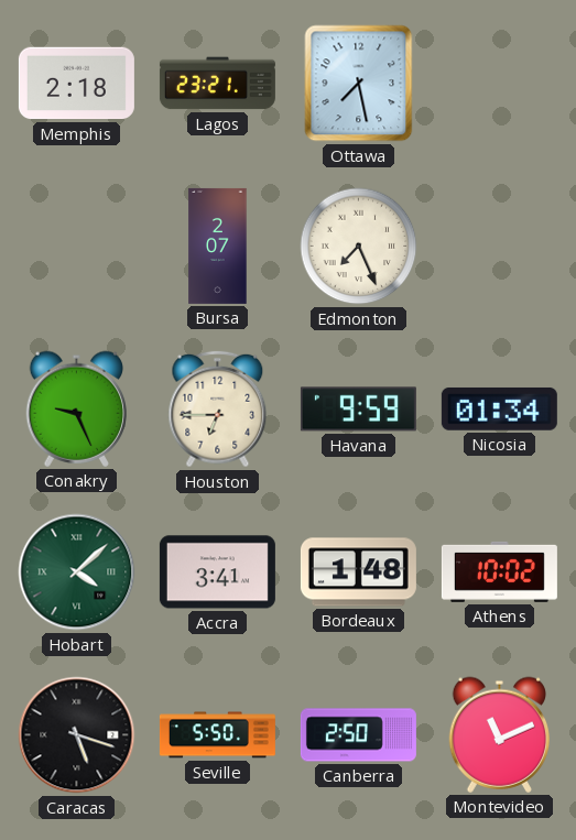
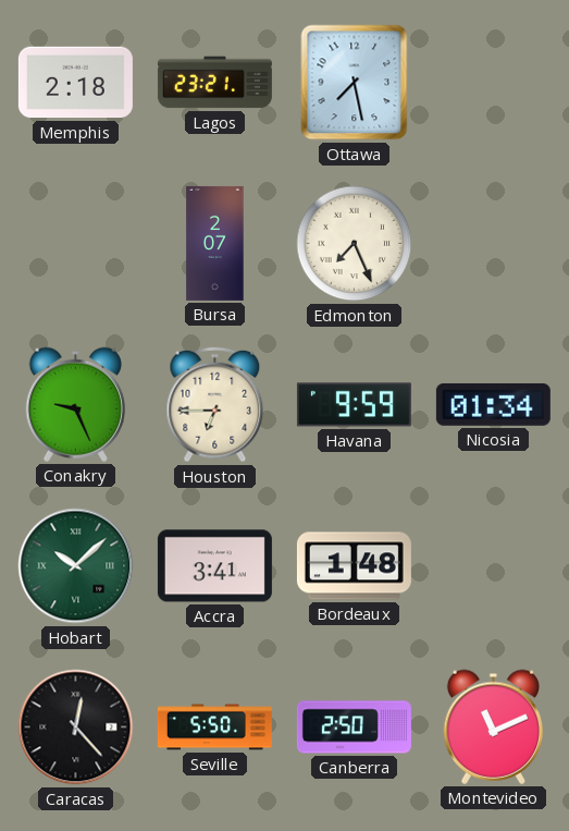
Hobart: 4:08 -> 10:08 (76, 566)
Athens: 10:02 -> none (499, 571)
Caracas: 5:18 -> 12:23 (76, 728)
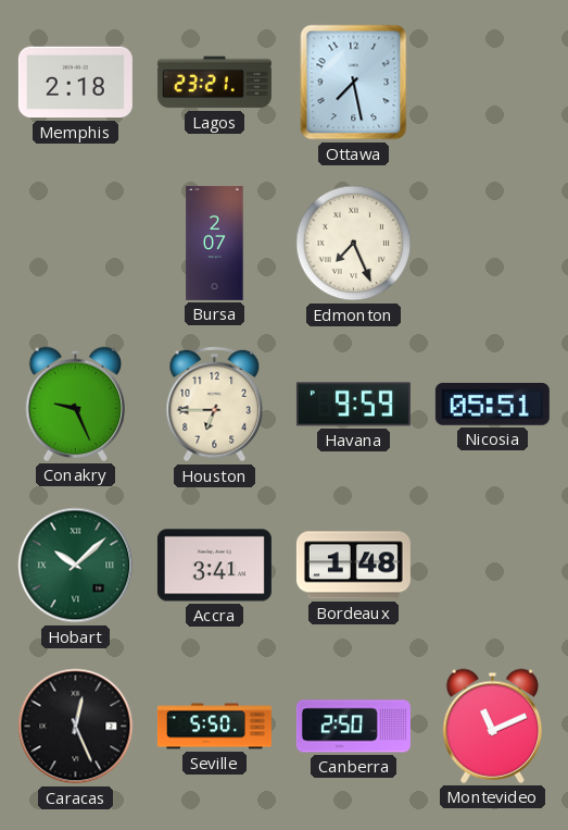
Nicosia: 01:34 -> 05:51 (492, 404)
Caracas: 12:23 -> 12:26 (76, 727)
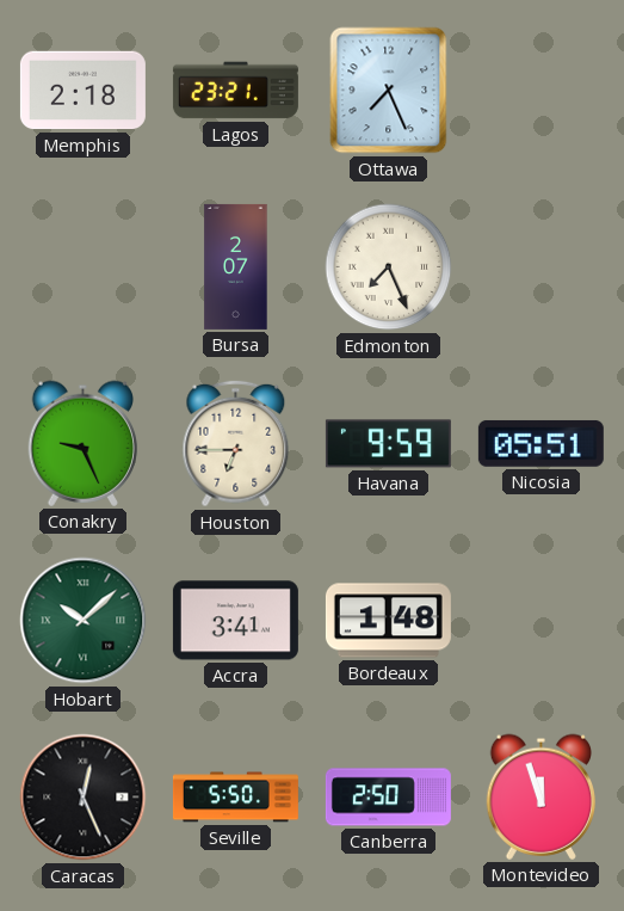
Ottawa: 7:28 -> 7:26 (389, 91)
Montevideo: 11:11 -> 11:57 (540, 796)
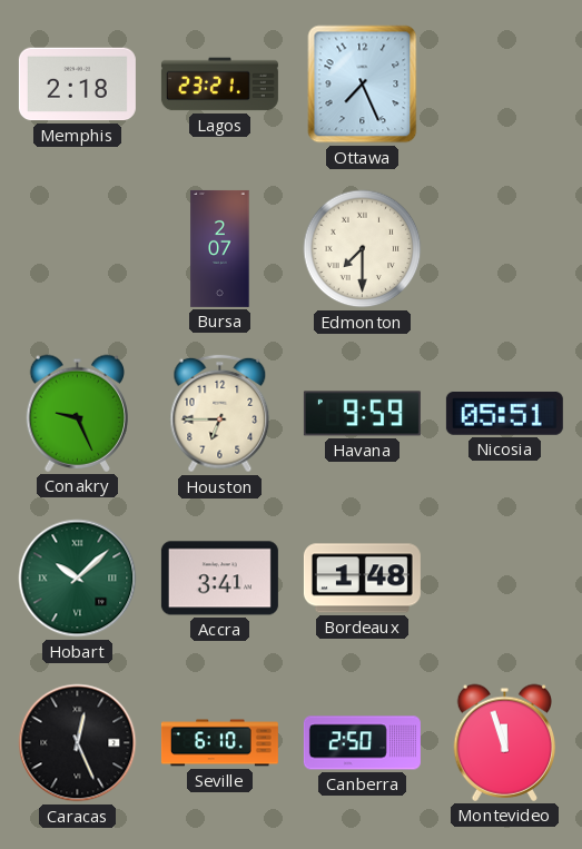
Edmonton: 7:26 -> 7:30 (363, 249)
Seville: 5:50 -> 6:10 (219, 743)
